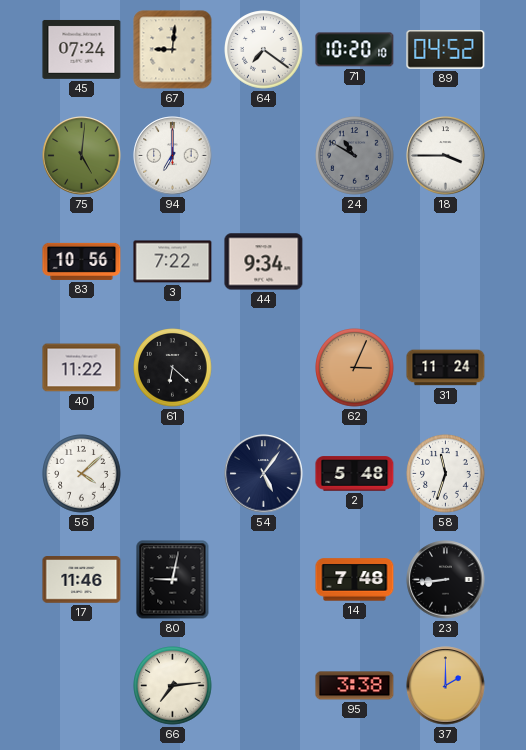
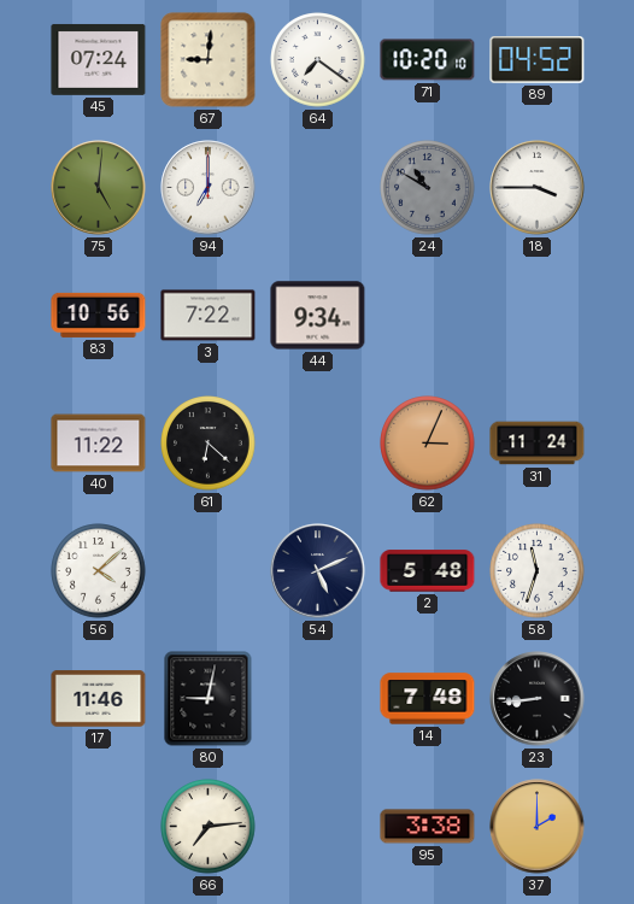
54: 5:06 -> 5:11 (318, 571)
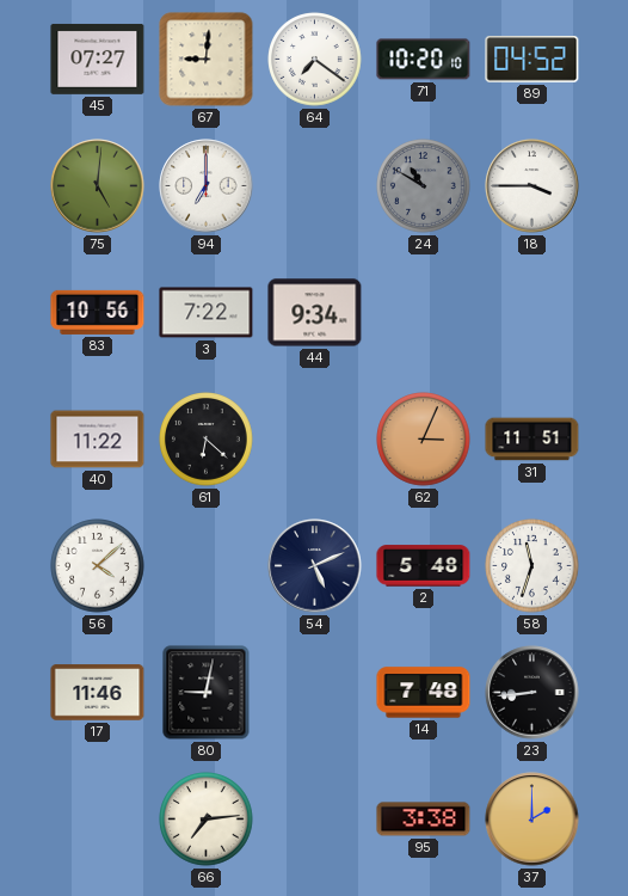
45: 07:24 -> 07:27 (98, 59)
31: 11:24 -> 11:51 (532, 440)
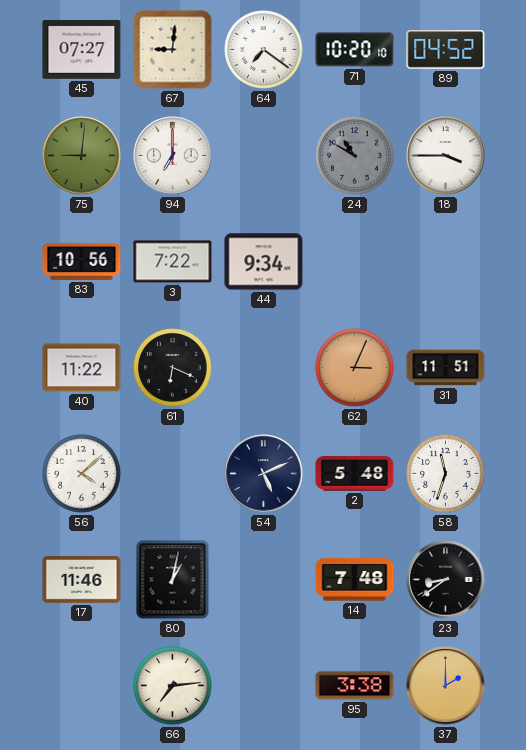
75: 5:01 -> 9:01 (82, 156)
61: 6:22 -> 6:19 (173, 368)
80: 9:02 -> 1:02 (173, 580)
23: 8:44 -> 8:39 (446, 580)
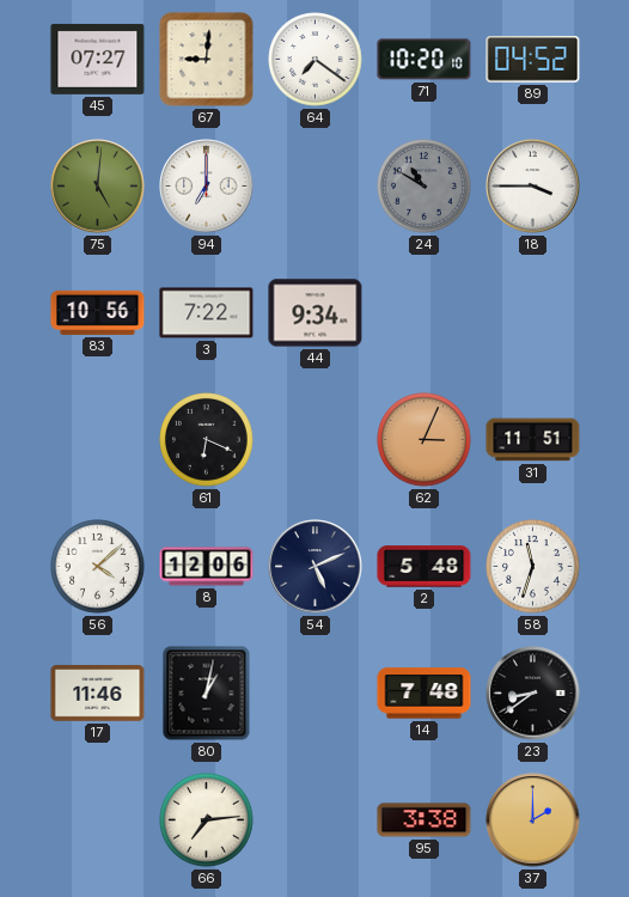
75: 9:01 -> 5:01 (98, 187)
40: 11:22 -> none (82, 368)
8: none -> 12:06 (207, 567)
